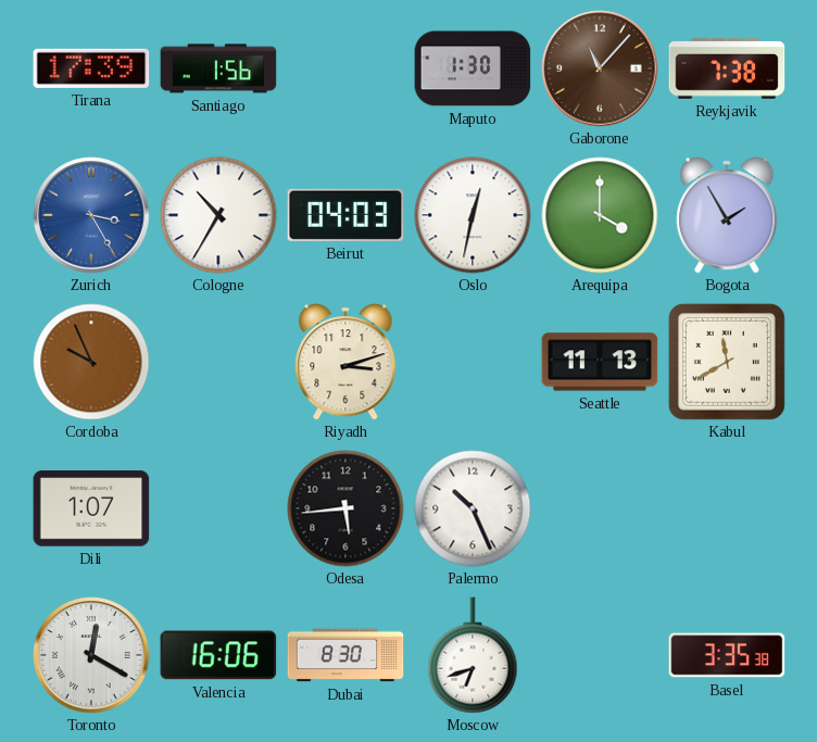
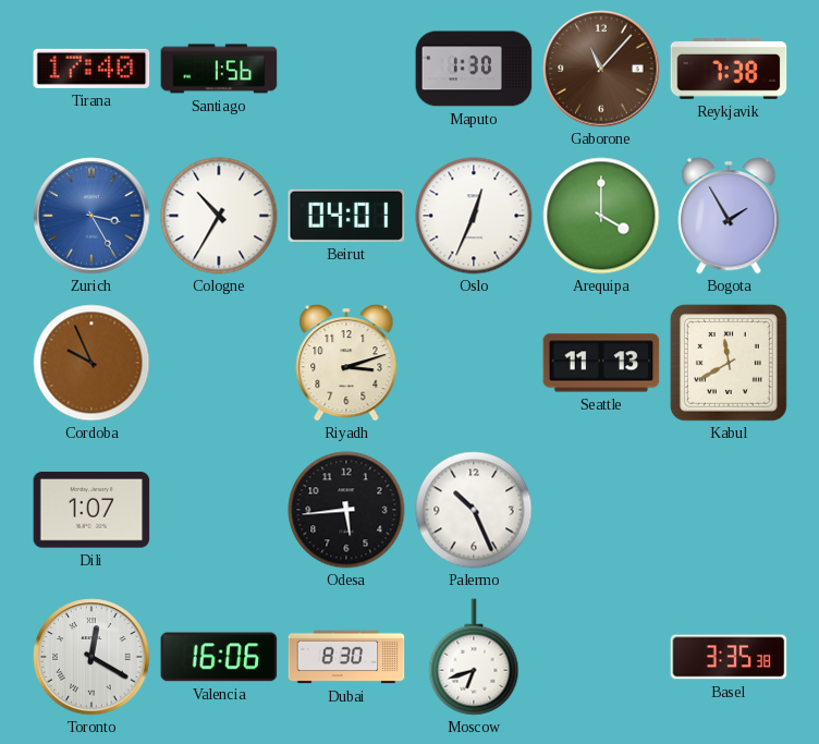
Tirana: 17:39 -> 17:40 (91, 69)
Beirut: 04:03 -> 04:01 (346, 216)
Oslo: 12:32 -> 12:34 (474, 216)
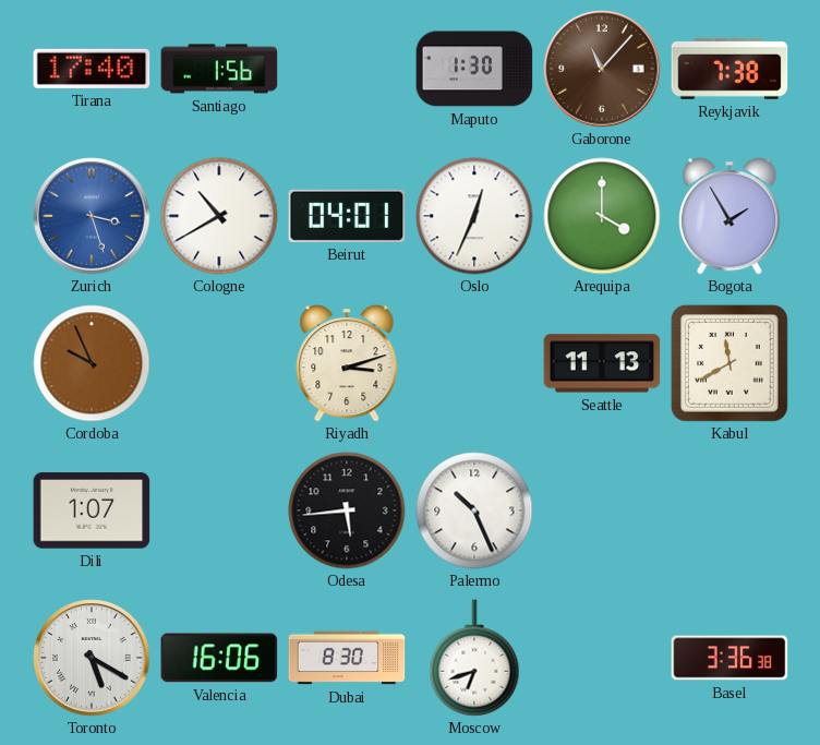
Zurich: 3:25 -> 3:27 (92, 216)
Cologne: 10:35 -> 10:40 (219, 216)
Toronto: 12:20 -> 5:20 (92, 658)
Basel: 3:35 -> 3:36 (729, 658)
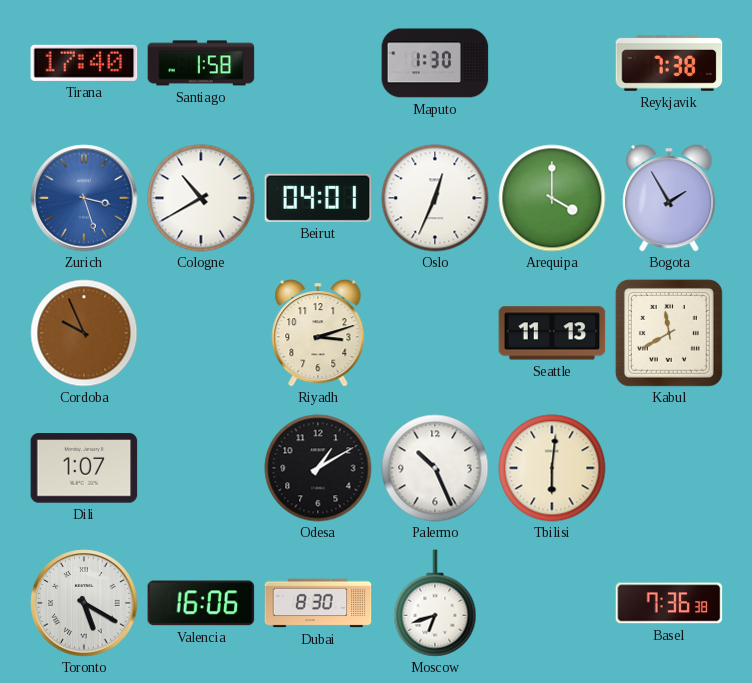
Santiago: 1:56 -> 1:58 (201, 63)
Gaborone: 11:07 -> none (602, 69)
Odesa: 5:44 -> 1:10 (318, 468)
Tbilisi: none -> 6:01 (552, 468)
Basel: 3:36 -> 7:36 (669, 603)
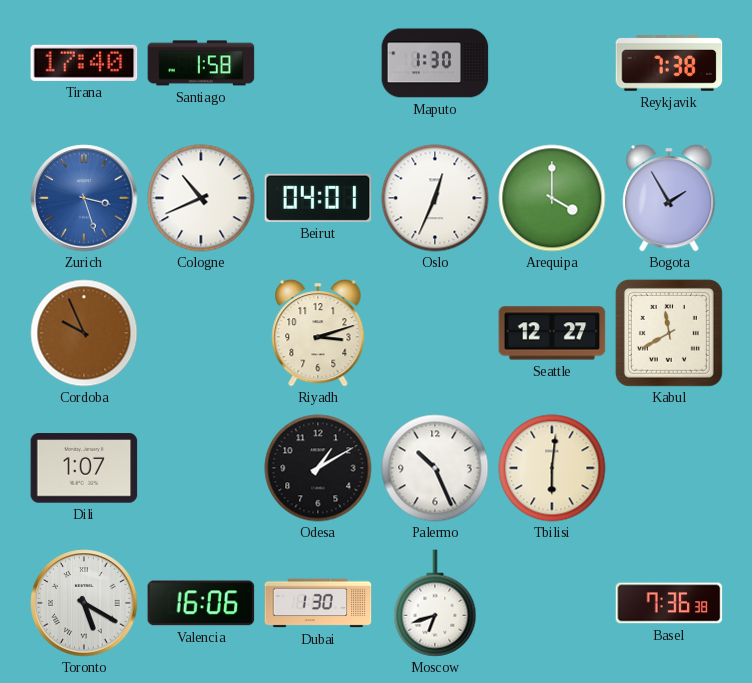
Cologne: 10:40 -> 10:41 (201, 198)
Seattle: 11:13 -> 12:27 (552, 333)
Dubai: 8:30 -> 1:30 (318, 603)
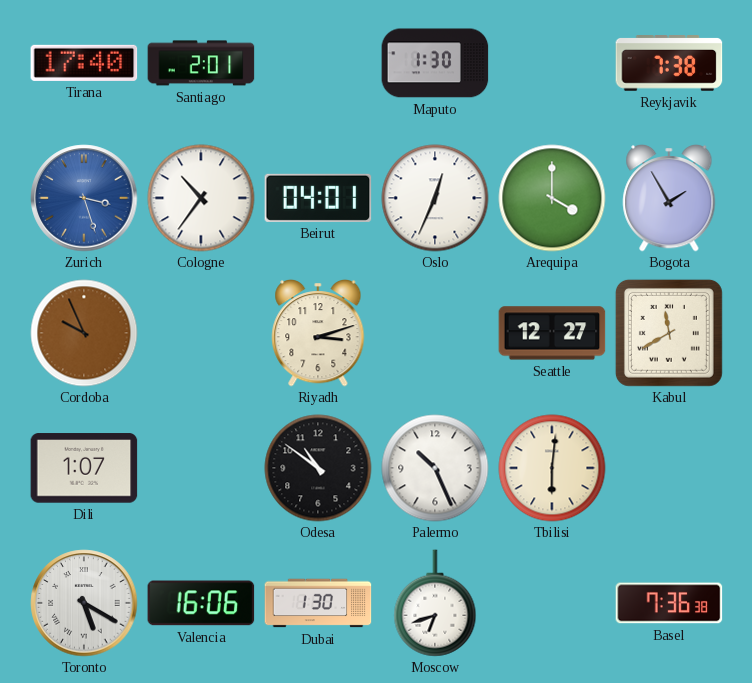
Santiago: 1:58 -> 2:01 (201, 63)
Cologne: 10:41 -> 10:36 (201, 198)
Odesa: 1:10 -> 10:51 (318, 468)
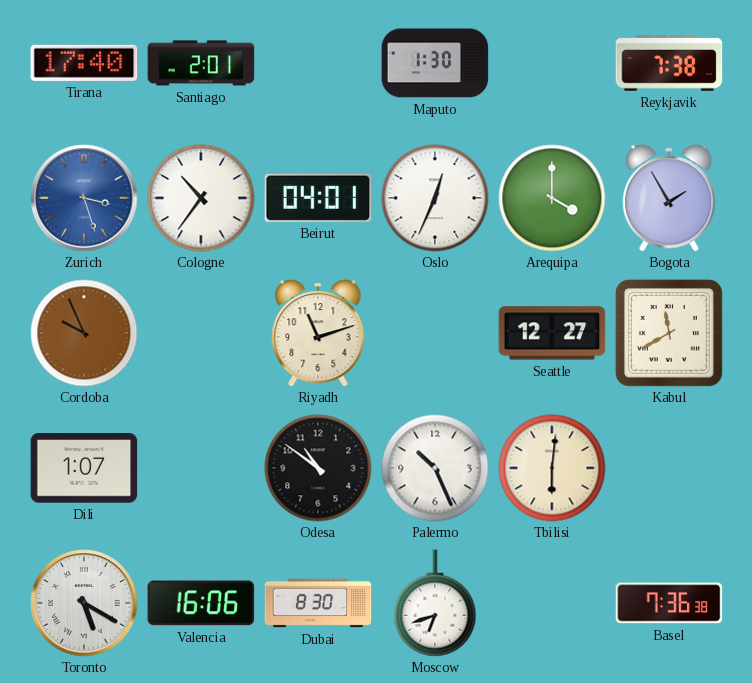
Riyadh: 3:12 -> 11:12 (318, 333)
Dubai: 1:30 -> 8:30 (318, 603)
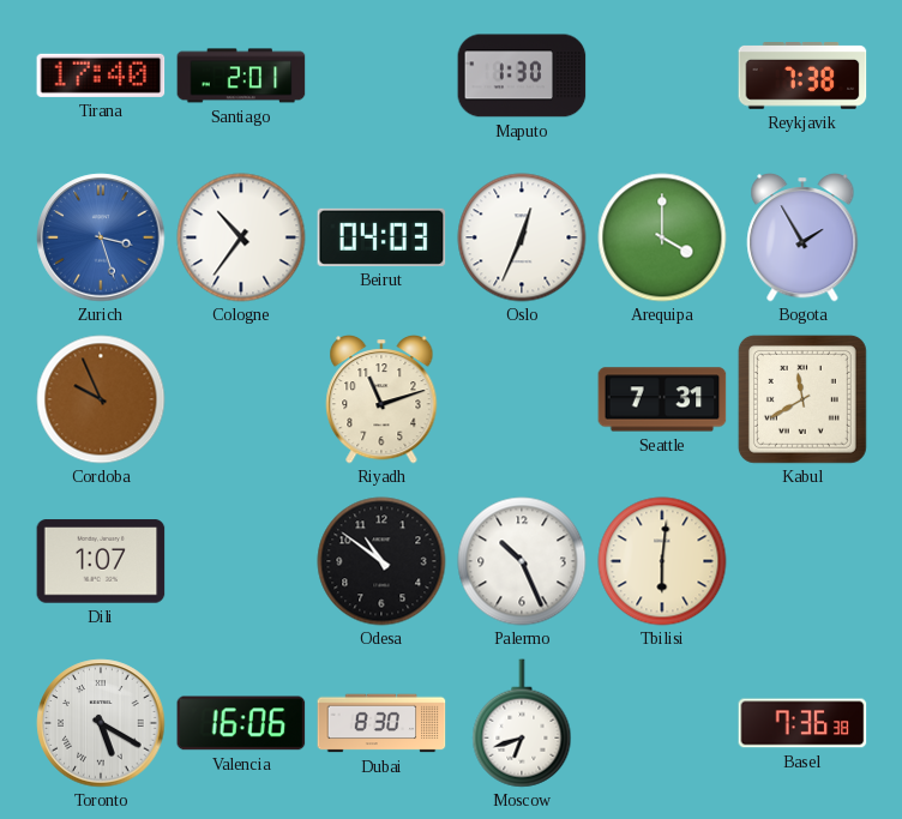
Beirut: 04:01 -> 04:03 (381, 237)
Seattle: 12:27 -> 7:31 (662, 399)
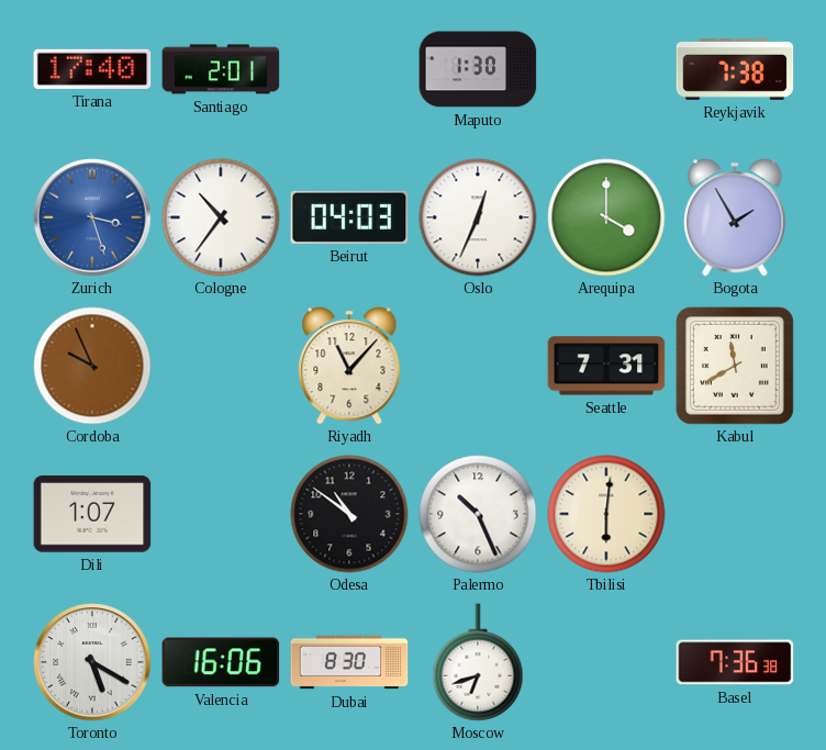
Riyadh: 11:12 -> 11:07 (349, 366)
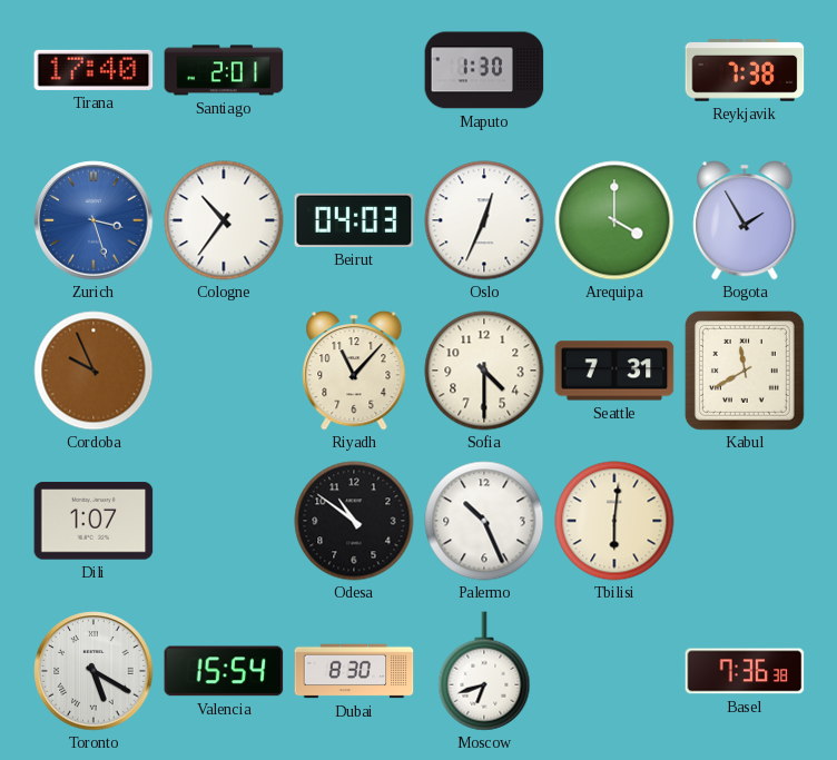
Sofia: none -> 4:30 (484, 371)
Valencia: 16:06 -> 15:54 (224, 671)
